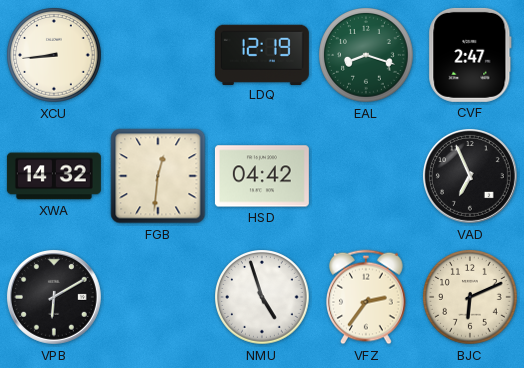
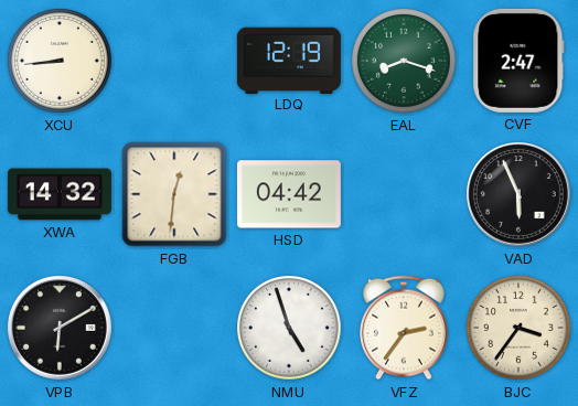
VAD: 6:56 -> 5:56 (518, 194)
BJC: 6:11 -> 3:36 (518, 328)
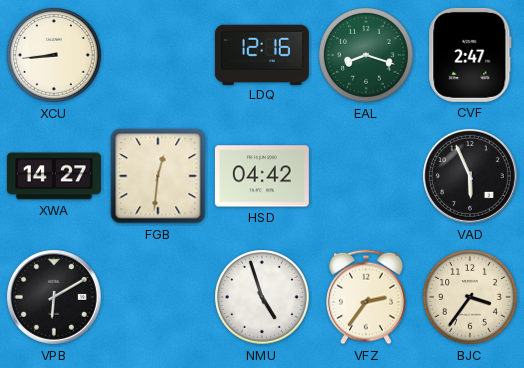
LDQ: 12:19 -> 12:16 (262, 54)
XWA: 14:32 -> 14:27 (54, 176)
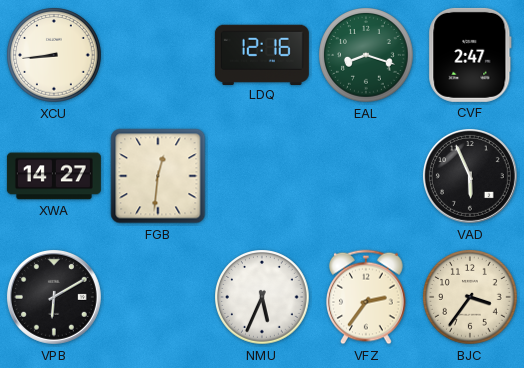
HSD: 04:42 -> none (262, 176)
NMU: 4:57 -> 5:34 (262, 297)
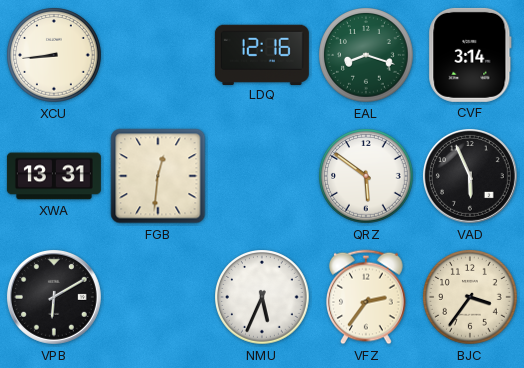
CVF: 2:47 -> 3:14 (470, 55)
XWA: 14:27 -> 13:31 (54, 176)
QRZ: none -> 5:51 (366, 176)
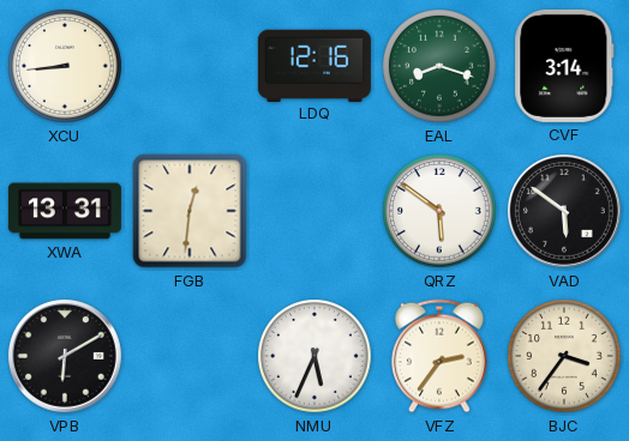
VAD: 5:56 -> 5:51 (564, 211)
